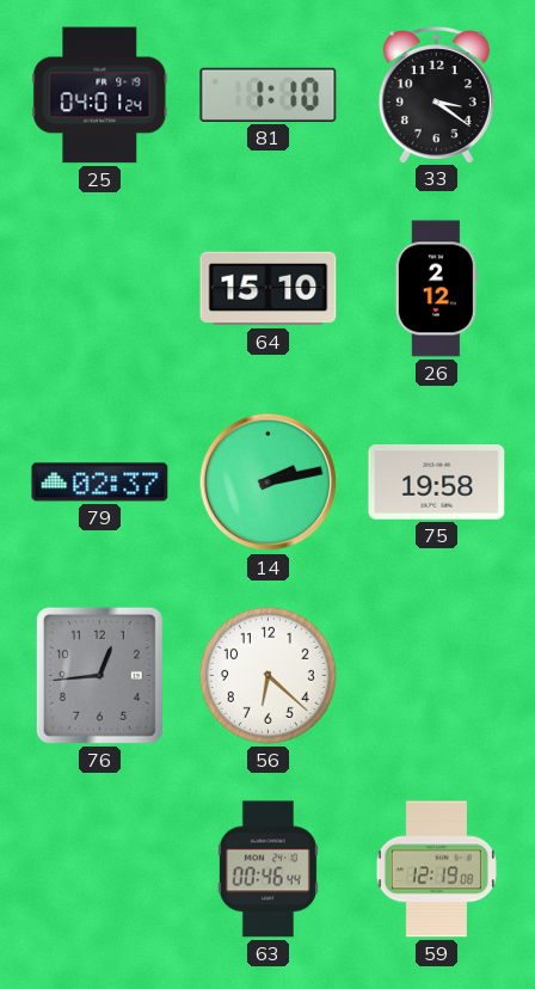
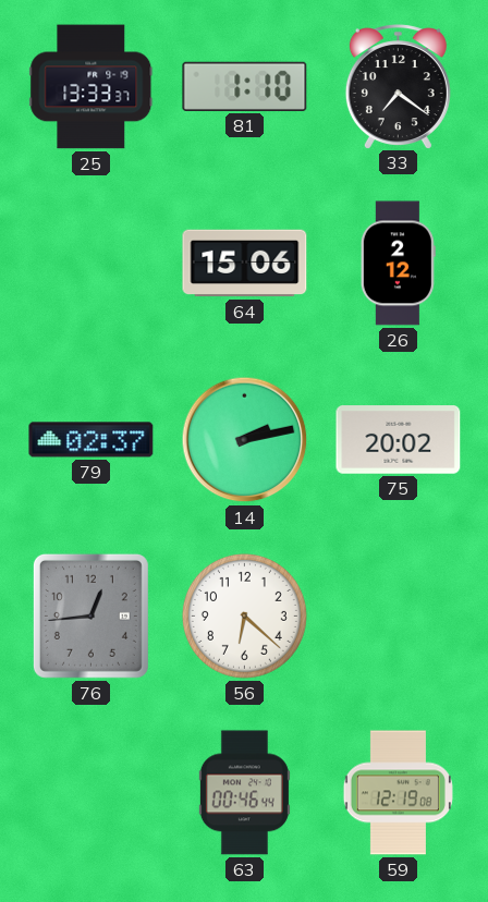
25: 04:01 -> 13:33 (91, 87)
33: 3:21 -> 7:21 (398, 86)
64: 15:10 -> 15:06 (245, 264)
75: 19:58 -> 20:02 (399, 440)
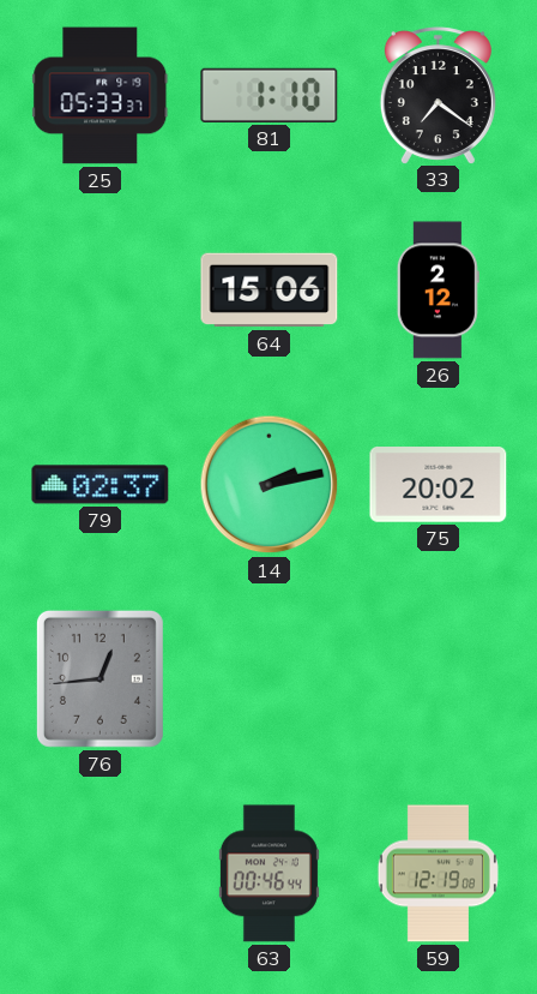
25: 13:33 -> 05:33 (101, 96)
56: 6:22 -> none (244, 615)
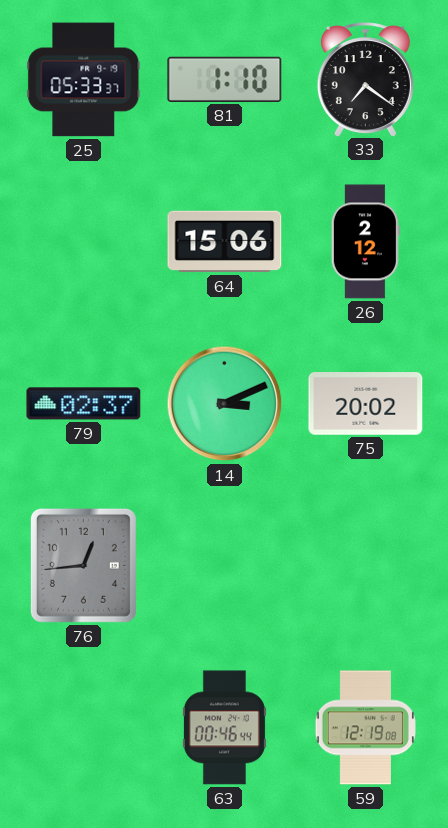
14: 2:13 -> 3:11 (225, 404)
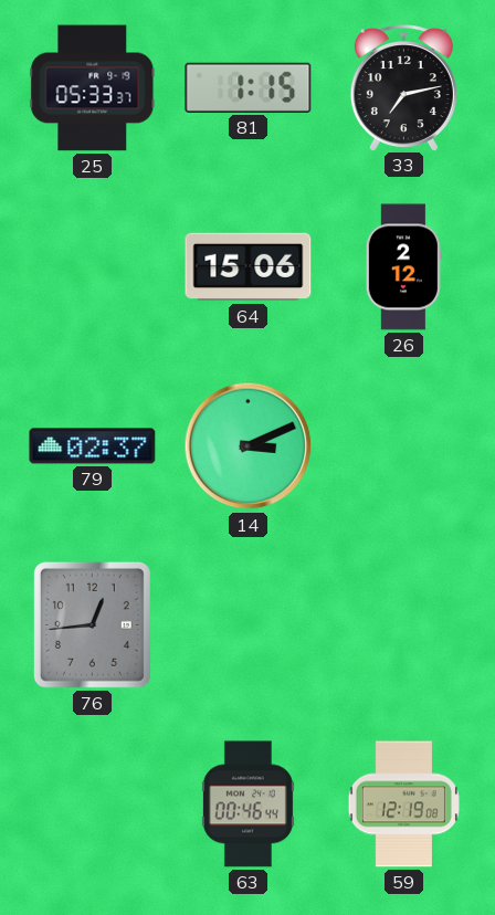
81: 1:10 -> 1:15 (249, 87)
33: 7:21 -> 7:13 (403, 87)
75: 20:02 -> none (366, 404)
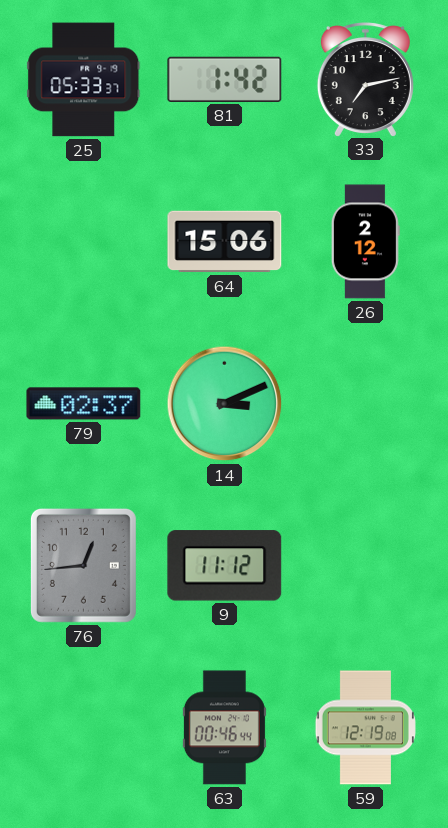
81: 1:15 -> 1:42 (225, 79)
9: none -> 11:12 (225, 566)
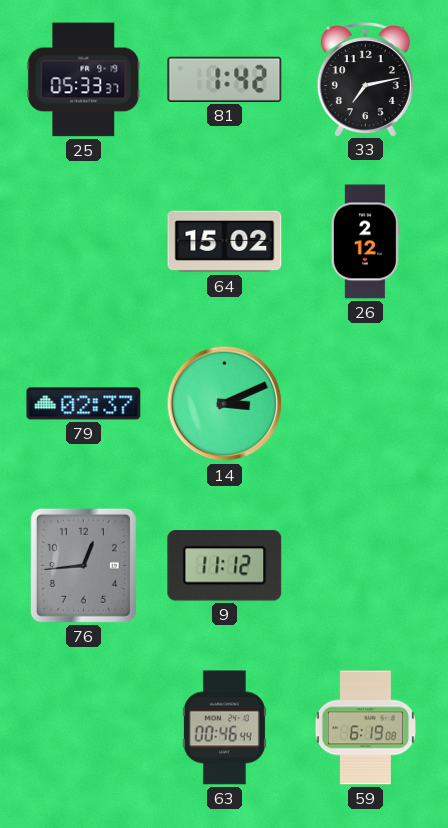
64: 15:06 -> 15:02 (225, 242)
59: 12:19 -> 6:19 (365, 728)
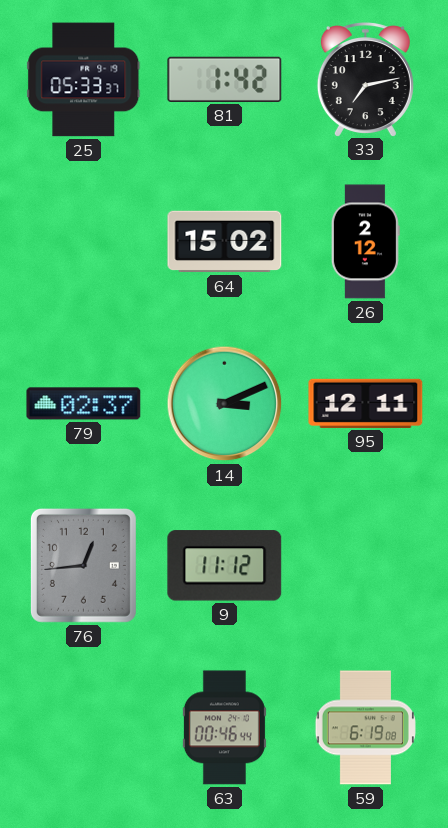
95: none -> 12:11 (366, 403)
